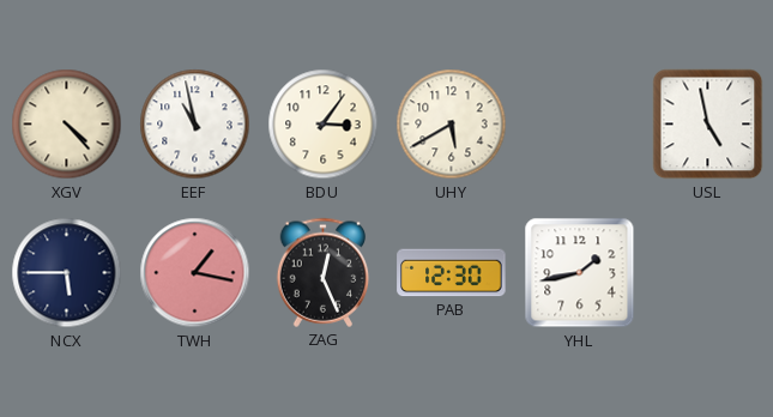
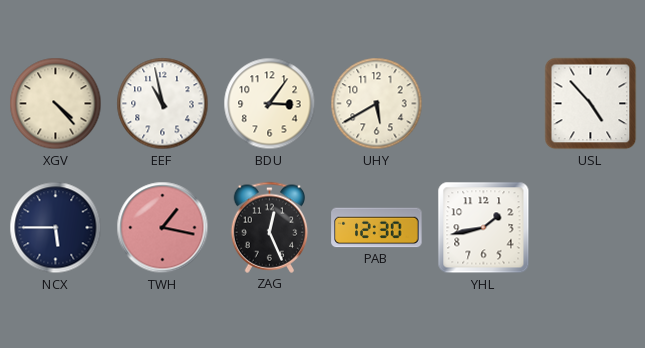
USL: 4:58 -> 4:53 (591, 104)
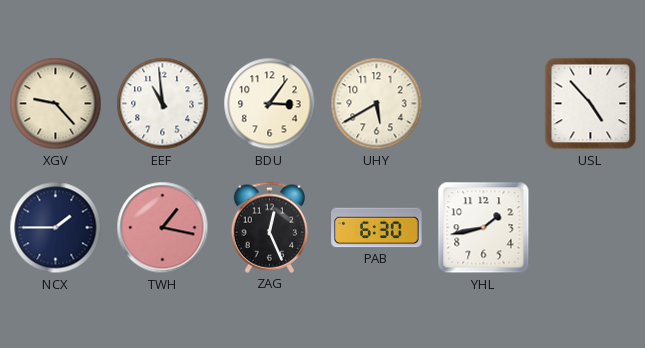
XGV: 4:23 -> 9:23 (56, 104)
EEF: 10:58 -> 10:59 (163, 104)
NCX: 5:45 -> 1:45 (56, 228)
PAB: 12:30 -> 6:30 (377, 228)
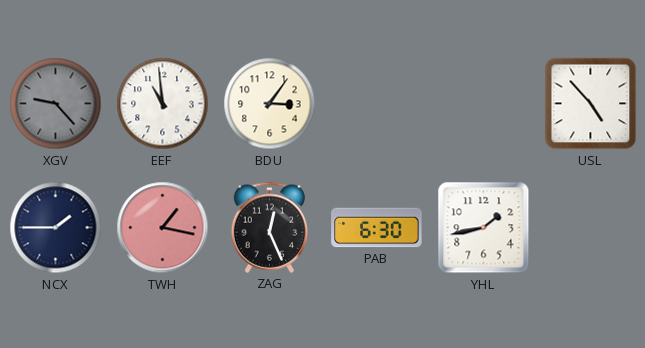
XGV dial: cream -> grey (56, 104)
UHY: 5:40 -> none (377, 104)
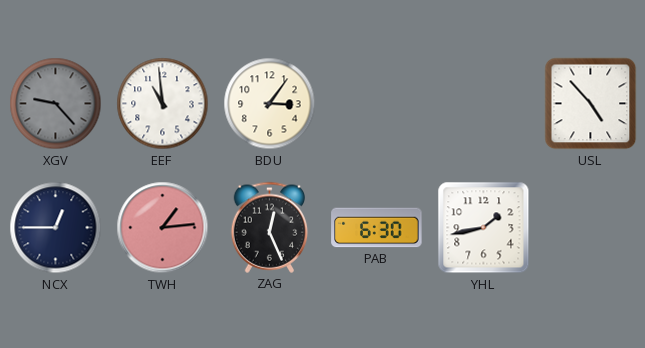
NCX: 1:45 -> 12:45 (56, 228)
TWH: 1:17 -> 1:14 (163, 228)
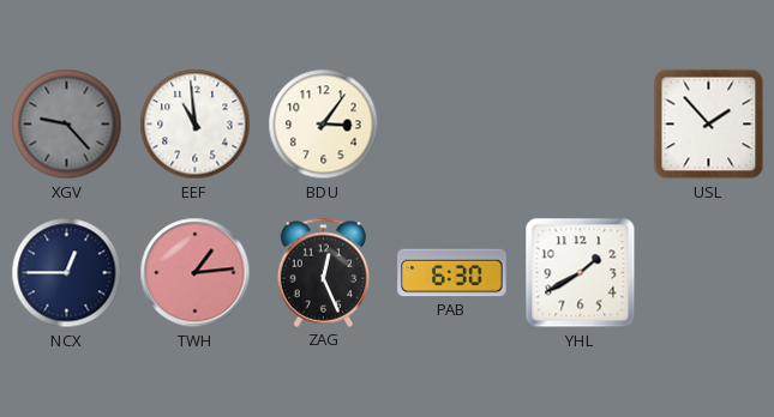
USL: 4:53 -> 1:53 (709, 125)
YHL: 1:43 -> 1:40 (581, 273)
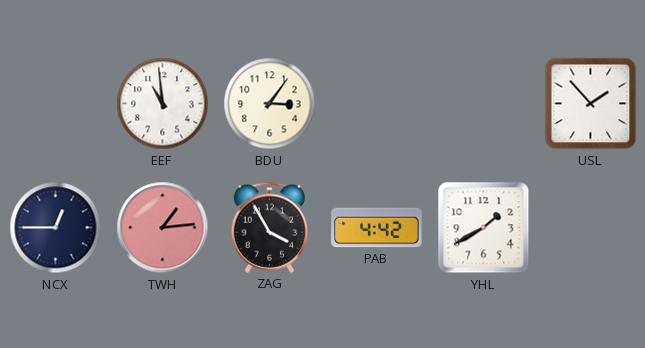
XGV: 9:23 -> none (67, 125)
ZAG: 12:26 -> 3:55 (270, 227)
PAB: 6:30 -> 4:42 (377, 228)
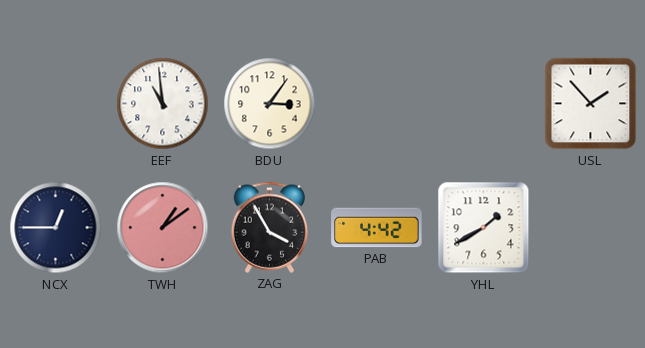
TWH: 1:14 -> 1:09 (163, 228)
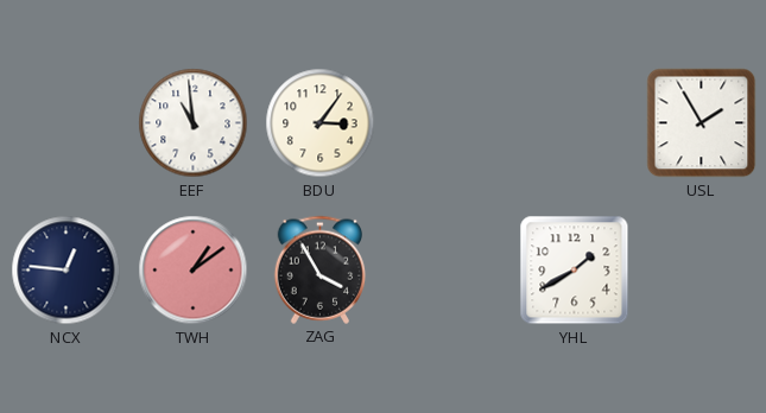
USL: 1:53 -> 1:55 (702, 123)
NCX: 12:45 -> 12:46 (67, 271)
PAB: 4:42 -> none (377, 228)
